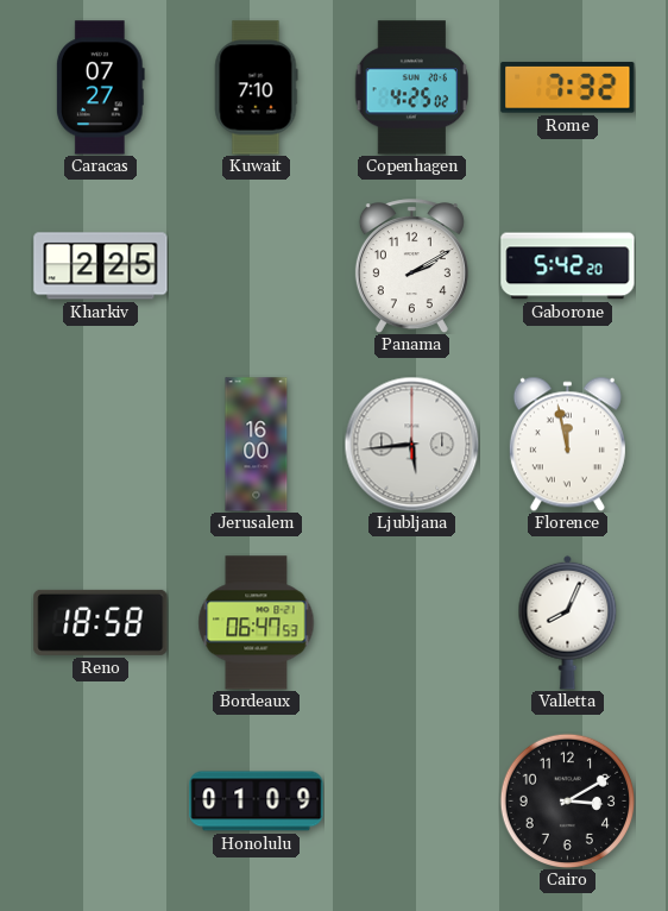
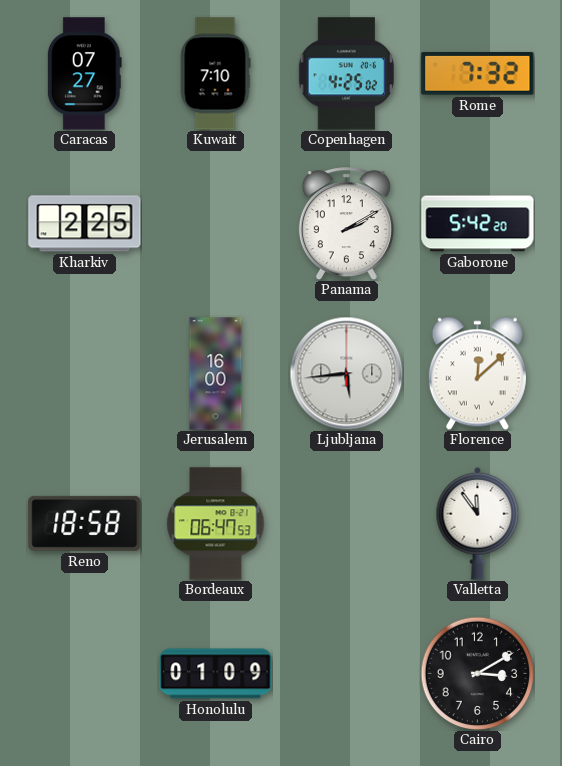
Florence: 11:58 -> 12:08 (477, 373)
Valletta: 8:04 -> 11:54 (478, 523)
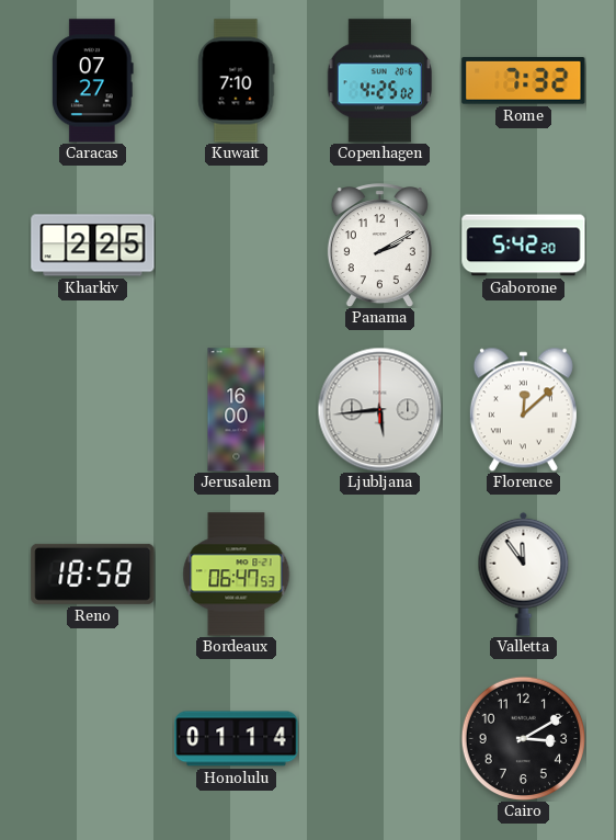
Honolulu: 01:09 -> 01:14 (237, 739)
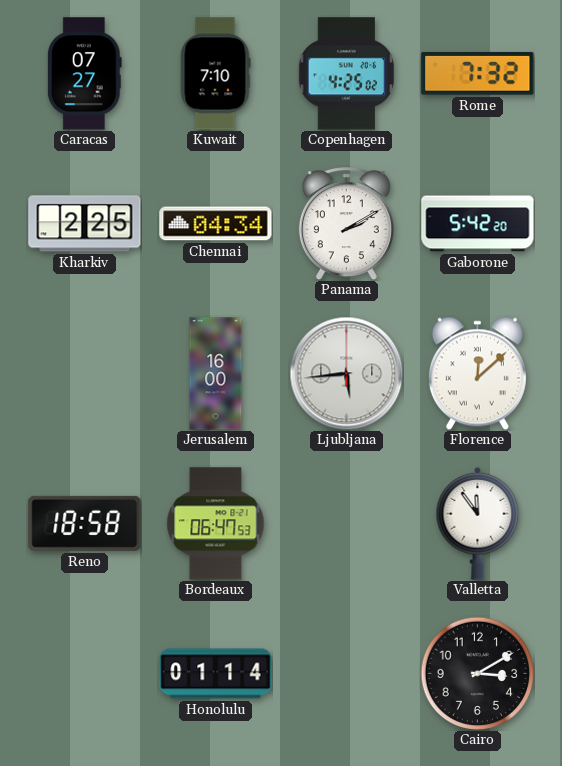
Chennai: none -> 04:34 (216, 224)
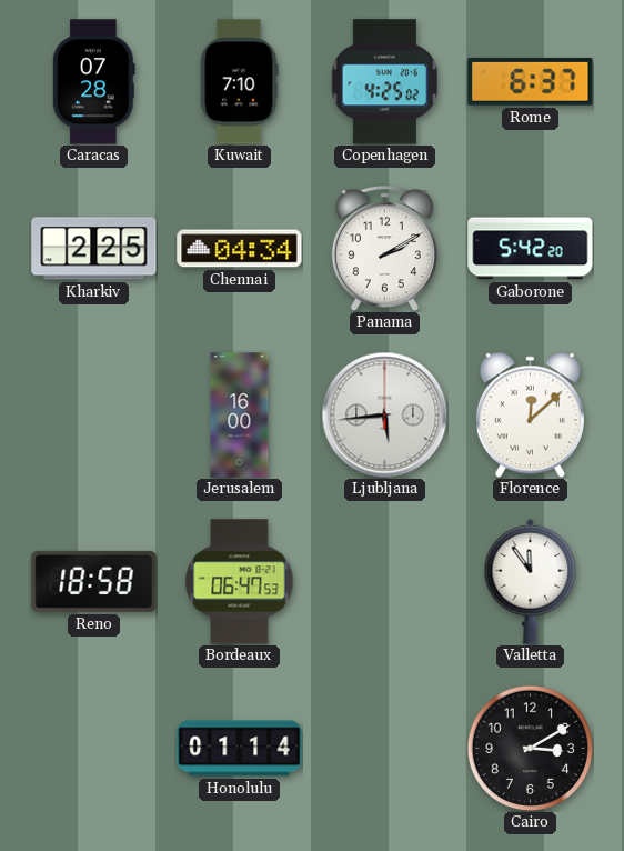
Caracas: 07:27 -> 07:28 (93, 82)
Rome: 7:32 -> 6:37 (531, 82)
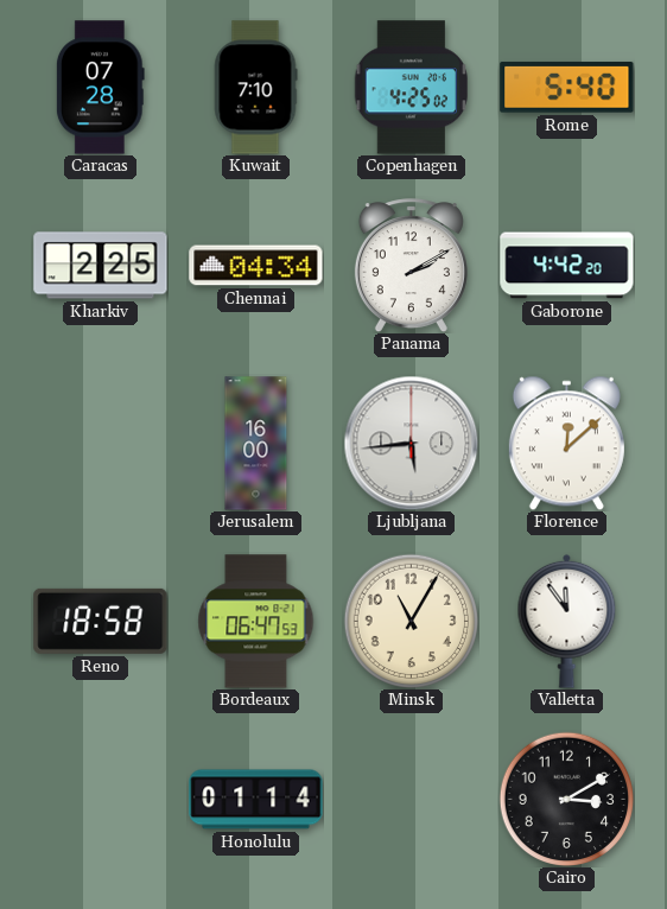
Rome: 6:37 -> 5:40 (567, 88)
Gaborone: 5:42 -> 4:42 (567, 266)
Minsk: none -> 11:05 (411, 621)
